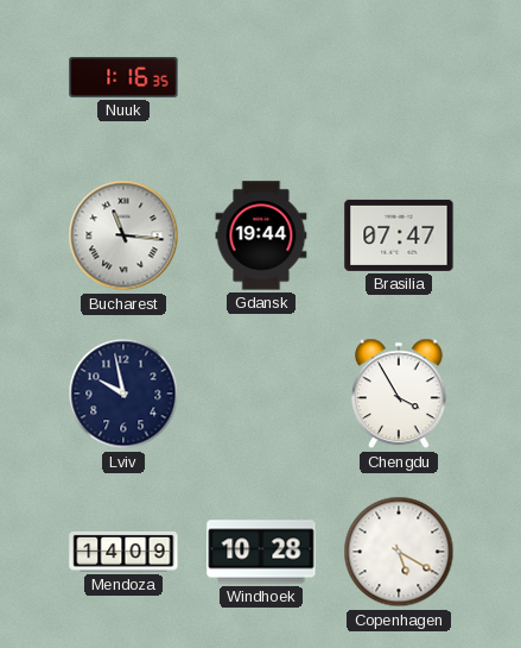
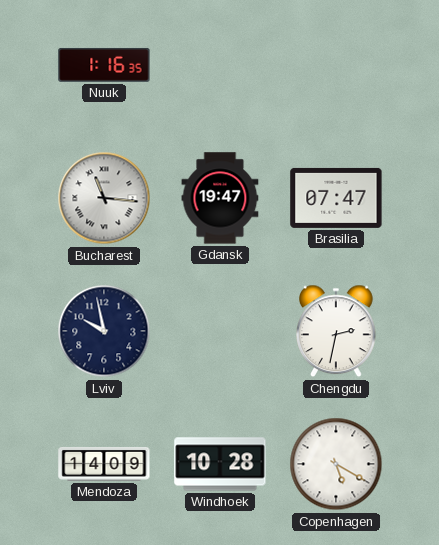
Gdansk: 19:44 -> 19:47 (220, 198)
Chengdu: 3:55 -> 2:32 (337, 331)
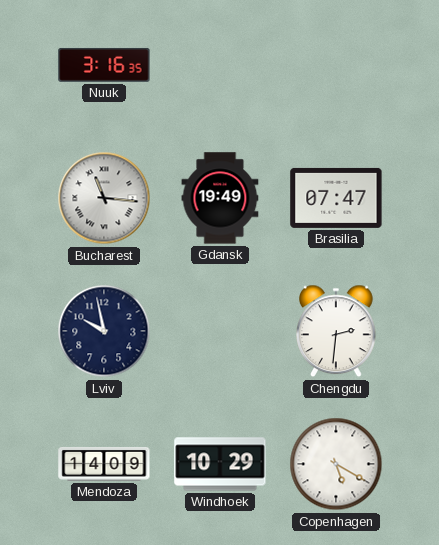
Nuuk: 1:16 -> 3:16 (104, 65)
Gdansk: 19:47 -> 19:49 (220, 198)
Chengdu: 2:32 -> 2:31 (337, 331)
Windhoek: 10:28 -> 10:29 (220, 464)
